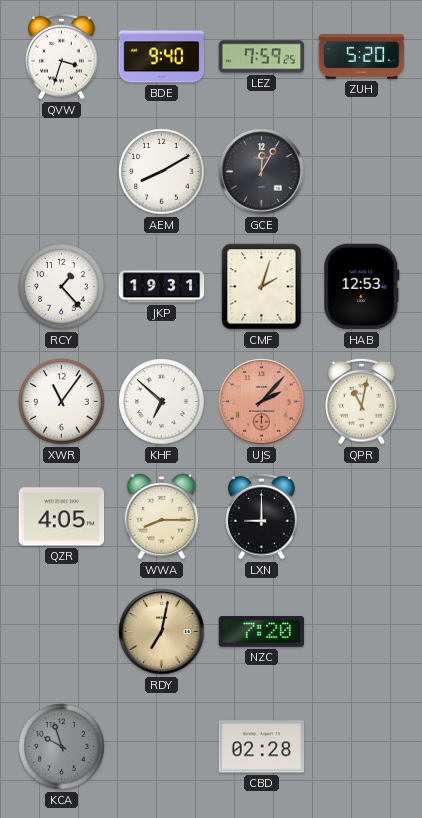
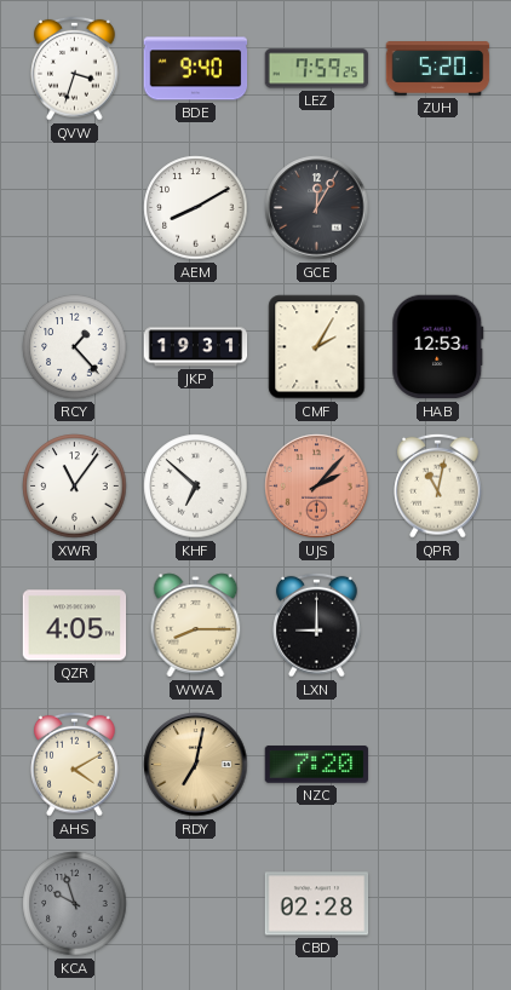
CMF: 2:03 -> 2:05 (317, 347)
AHS: none -> 4:10 (75, 764)
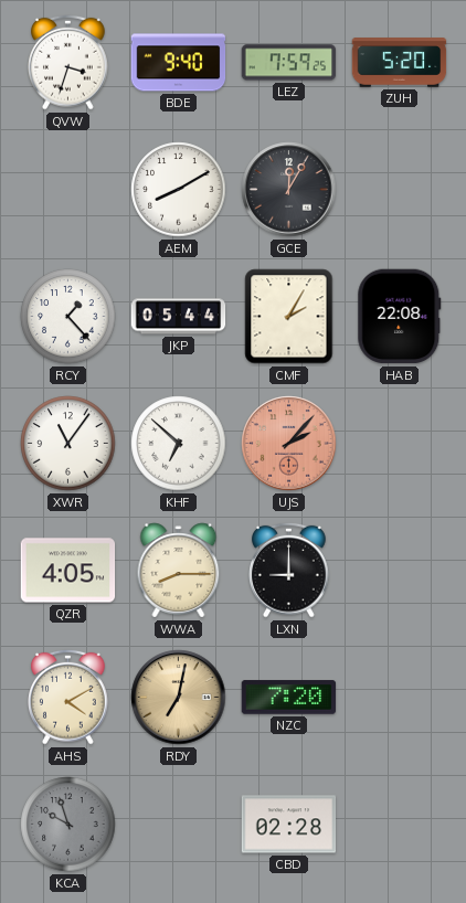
JKP: 19:31 -> 05:44 (179, 317)
HAB: 12:53 -> 22:08 (400, 317)
QPR: 11:02 -> none (438, 485)
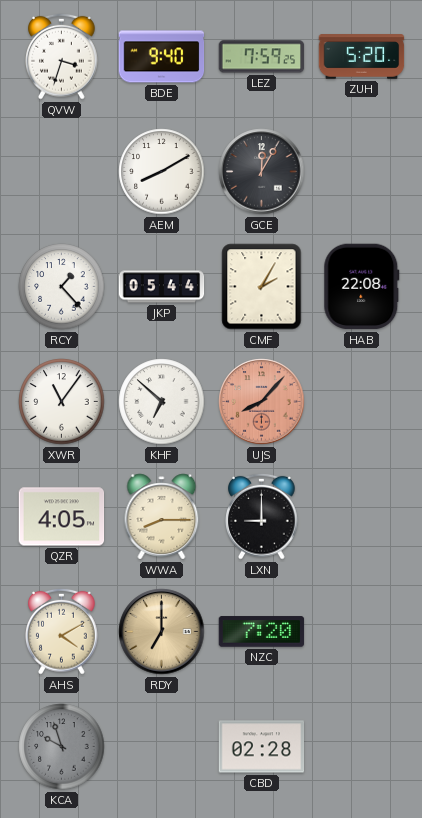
UJS: 2:07 -> 8:07 (262, 402)
RDY: 7:02 -> 7:00 (162, 632)
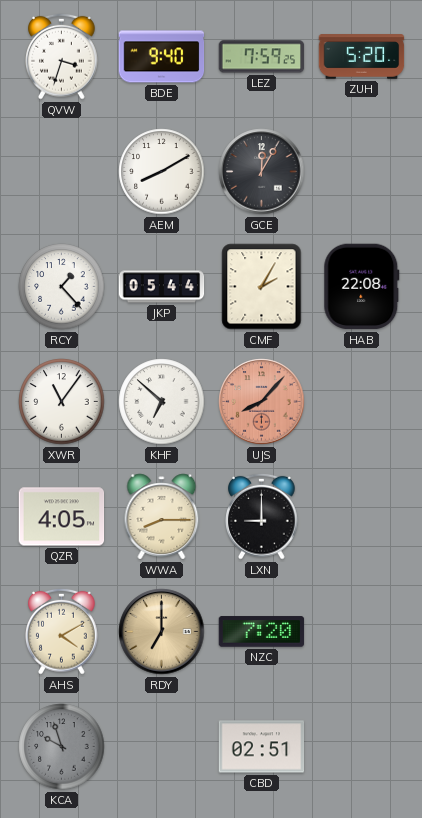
CBD: 02:28 -> 02:51 (262, 747)
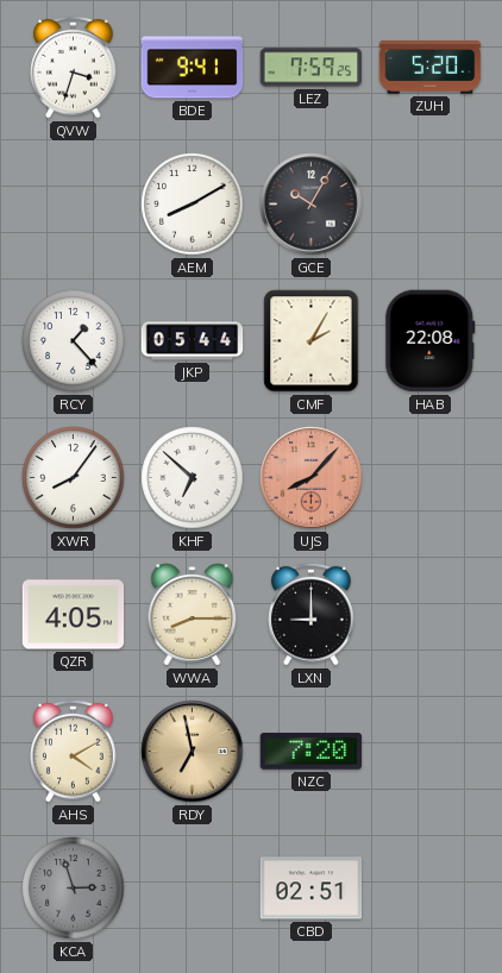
BDE: 9:40 -> 9:41 (193, 68)
GCE: 12:05 -> 10:05 (312, 205)
XWR: 11:06 -> 8:06 (74, 478)
RDY: 7:00 -> 6:58 (193, 752)
KCA: 9:57 -> 2:57 (74, 889)
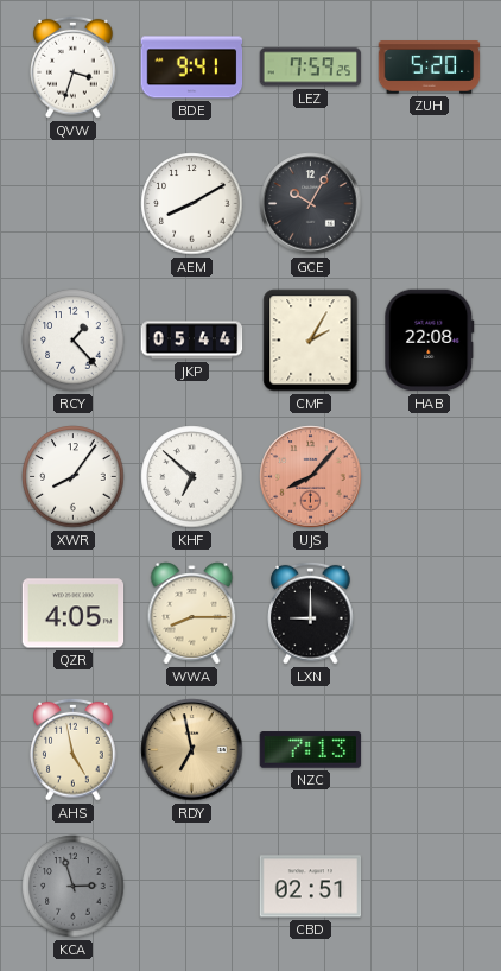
AHS: 4:10 -> 4:58 (74, 749)
NZC: 7:20 -> 7:13 (311, 750)
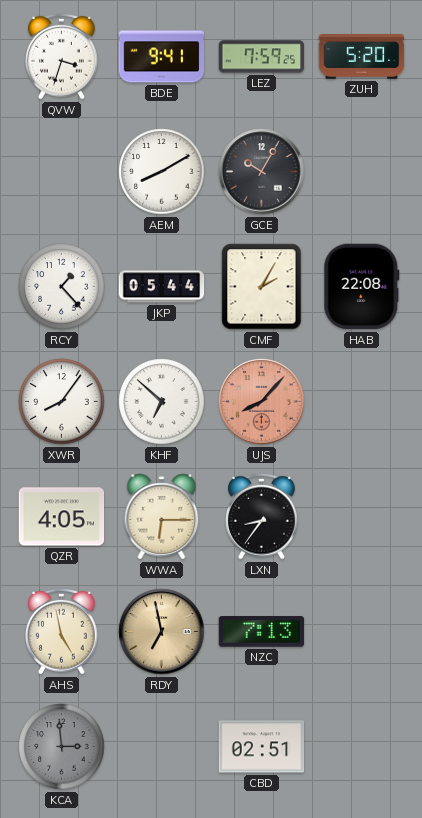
WWA: 8:15 -> 6:15 (162, 517)
LXN: 9:00 -> 8:36 (262, 516)
KCA: 2:57 -> 2:59 (62, 747)
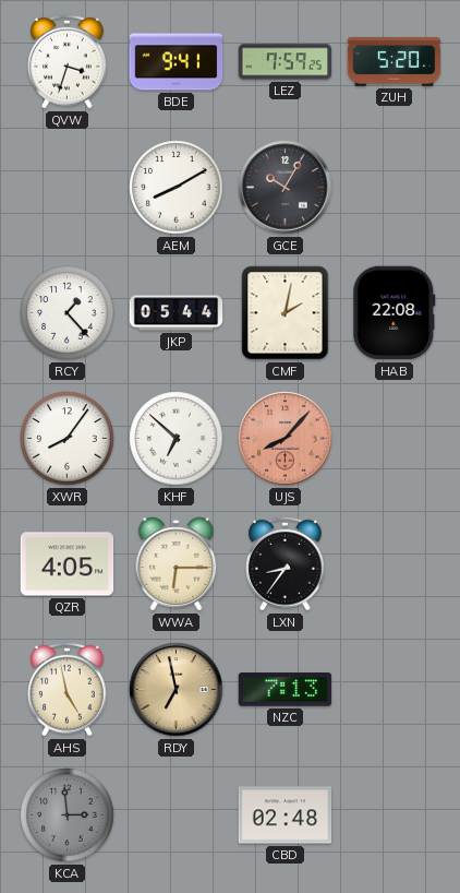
CMF: 2:05 -> 2:02 (286, 313)
CBD: 02:51 -> 02:48 (286, 815)
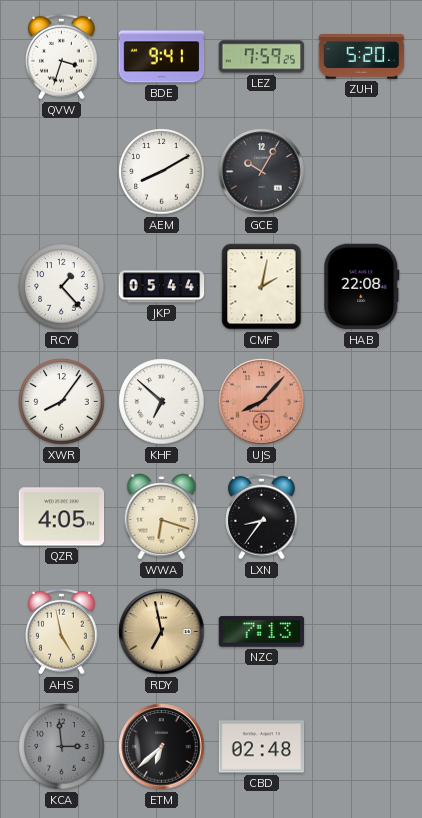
WWA: 6:15 -> 6:18 (162, 517)
ETM: none -> 6:38 (162, 747)
